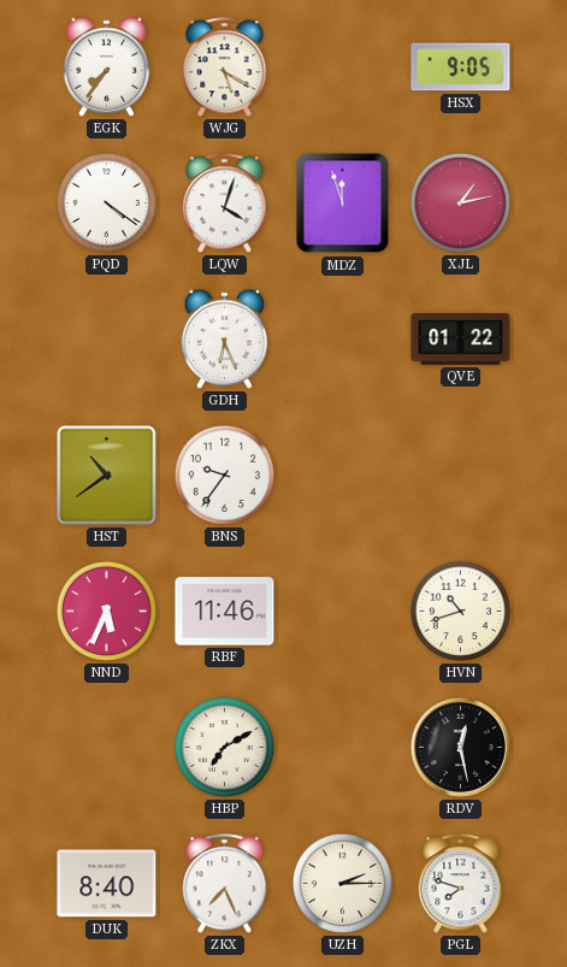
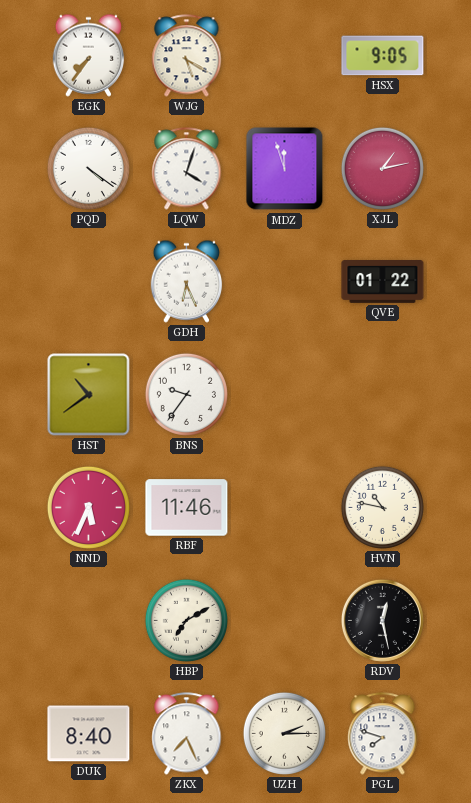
HVN: 10:42 -> 10:47 (382, 507)
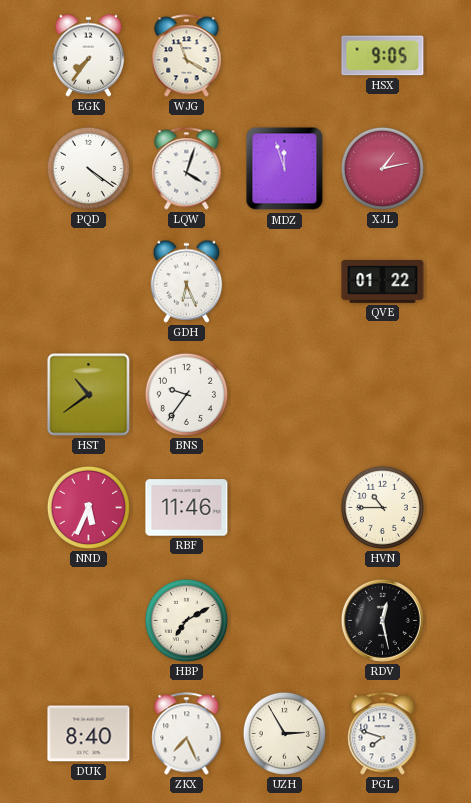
WJG: 5:20 -> 11:20 (187, 56)
HVN: 10:47 -> 10:45 (382, 507)
UZH: 2:15 -> 2:55 (284, 733)
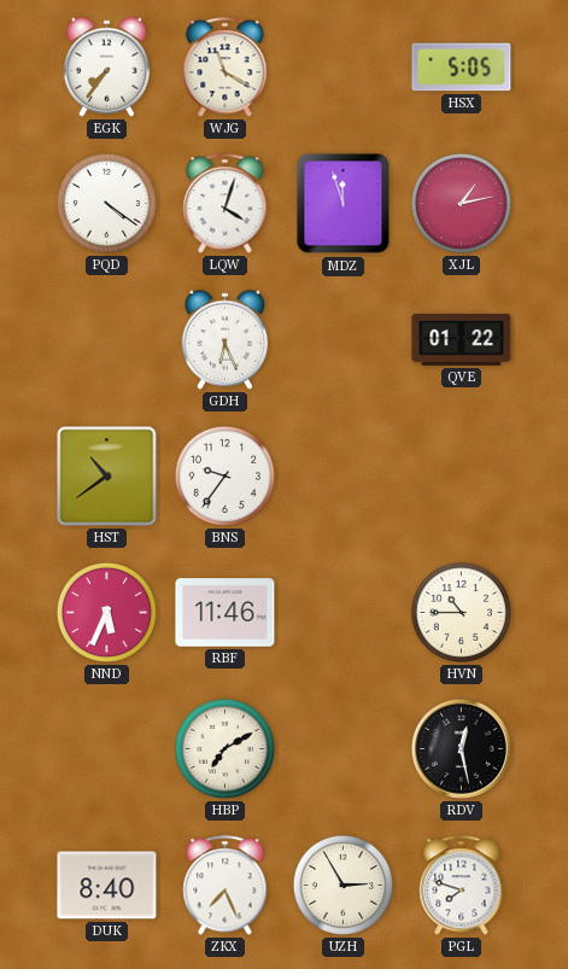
HSX: 9:05 -> 5:05 (462, 68)
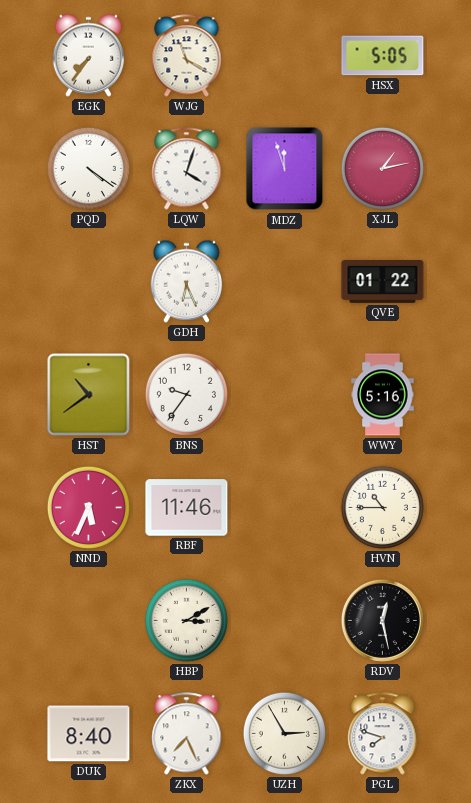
WWY: none -> 5:16 (383, 395)
HBP: 7:10 -> 3:10 (186, 620)
